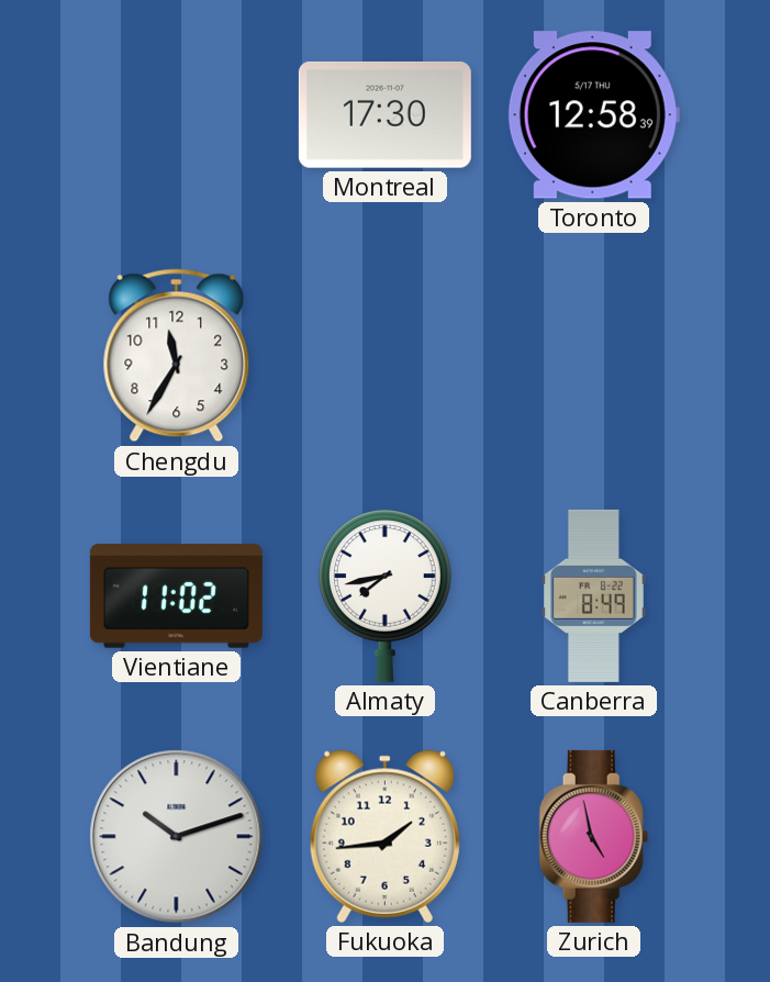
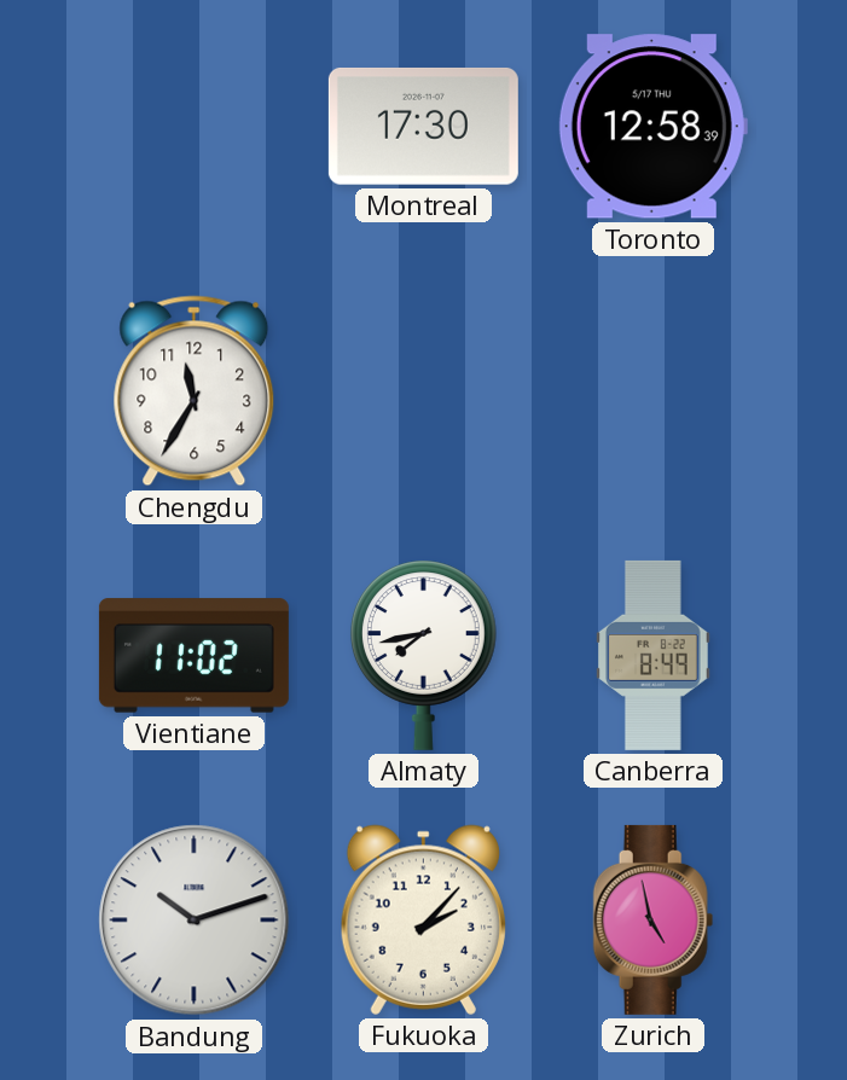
Fukuoka: 1:44 -> 2:07 (423, 919)
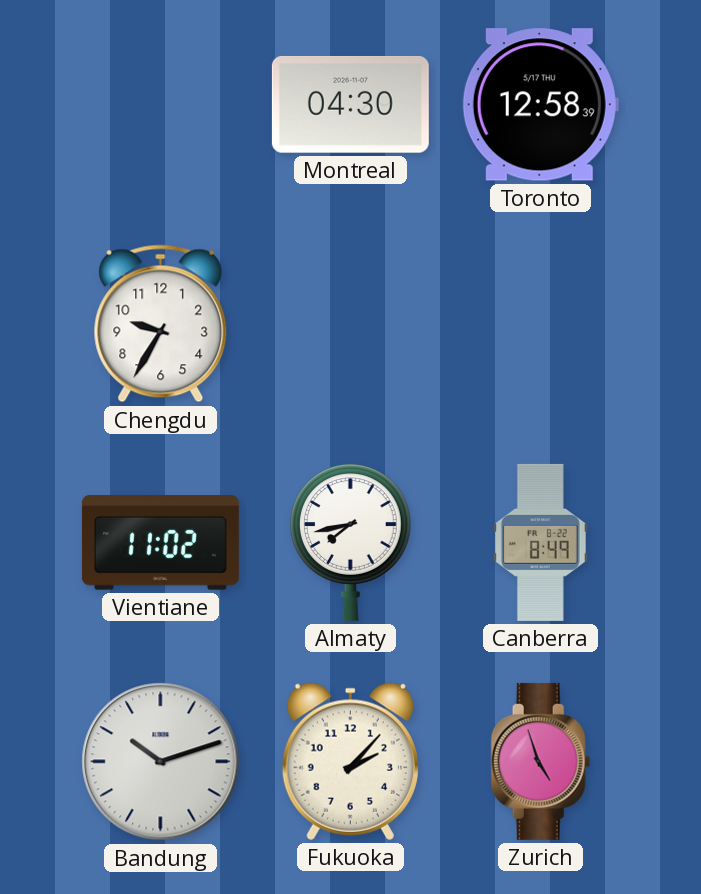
Montreal: 17:30 -> 04:30 (350, 104)
Chengdu: 11:35 -> 9:35 (161, 324)
Zurich: 4:58 -> 4:57 (541, 761)
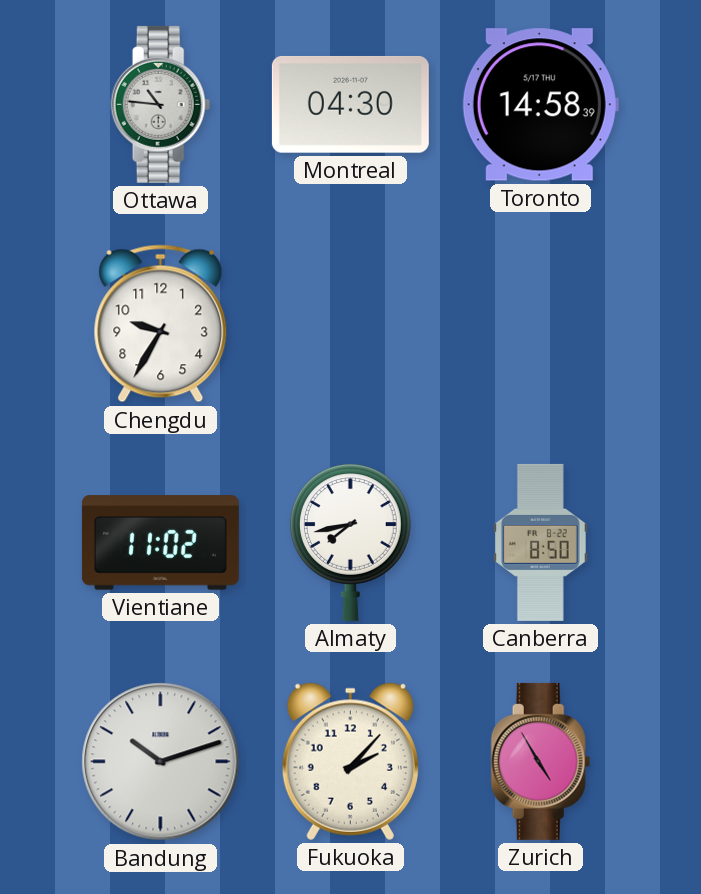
Ottawa: none -> 10:46 (161, 104)
Toronto: 12:58 -> 14:58 (540, 105)
Canberra: 8:49 -> 8:50 (541, 542)
Zurich: 4:57 -> 4:55 (541, 761)
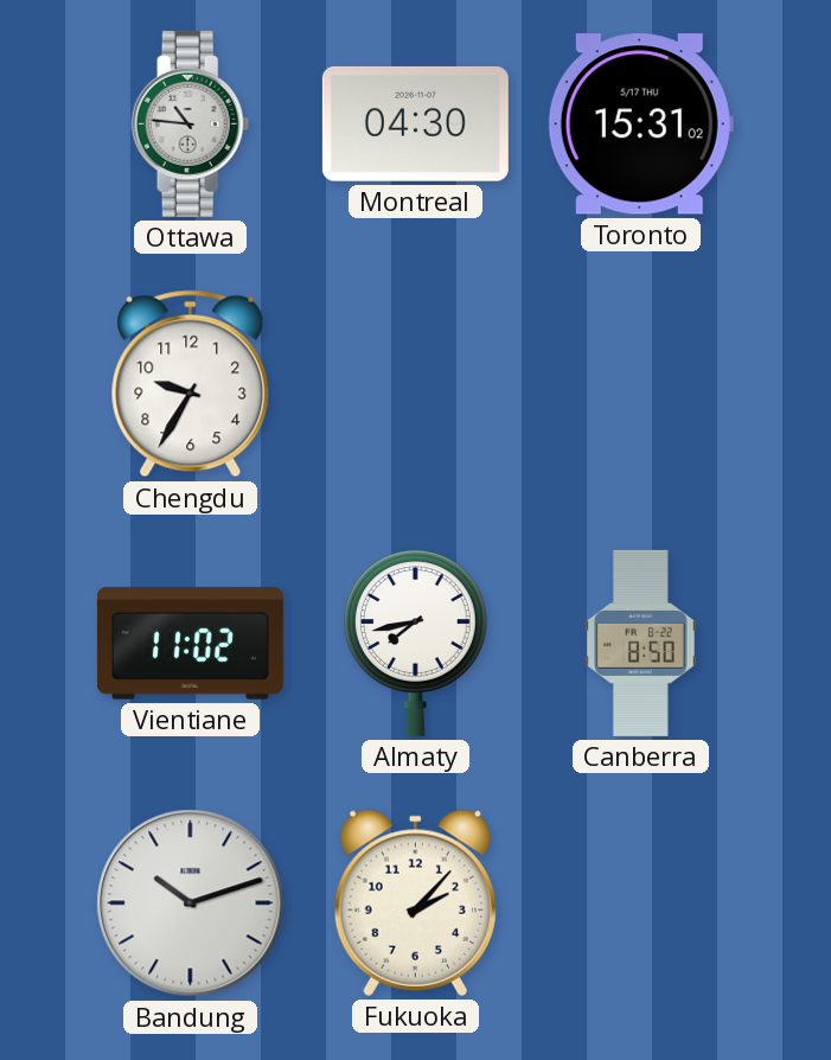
Toronto: 14:58 -> 15:31 (640, 124)
Zurich: 4:55 -> none (541, 761)
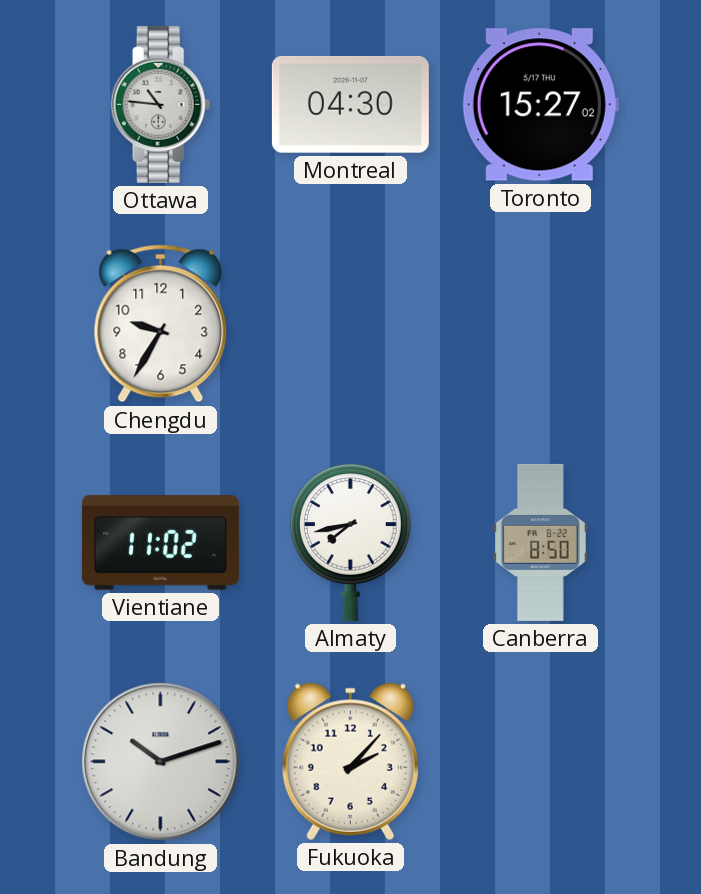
Toronto: 15:31 -> 15:27 (540, 105)
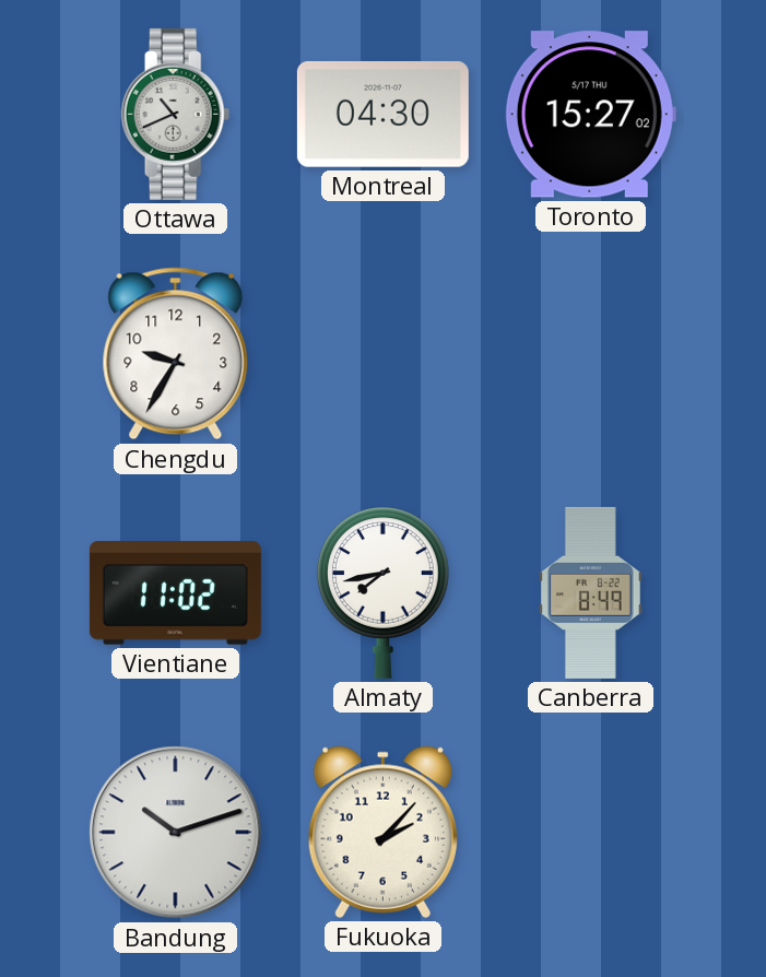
Ottawa: 10:46 -> 10:41 (176, 114)
Canberra: 8:50 -> 8:49 (591, 592)
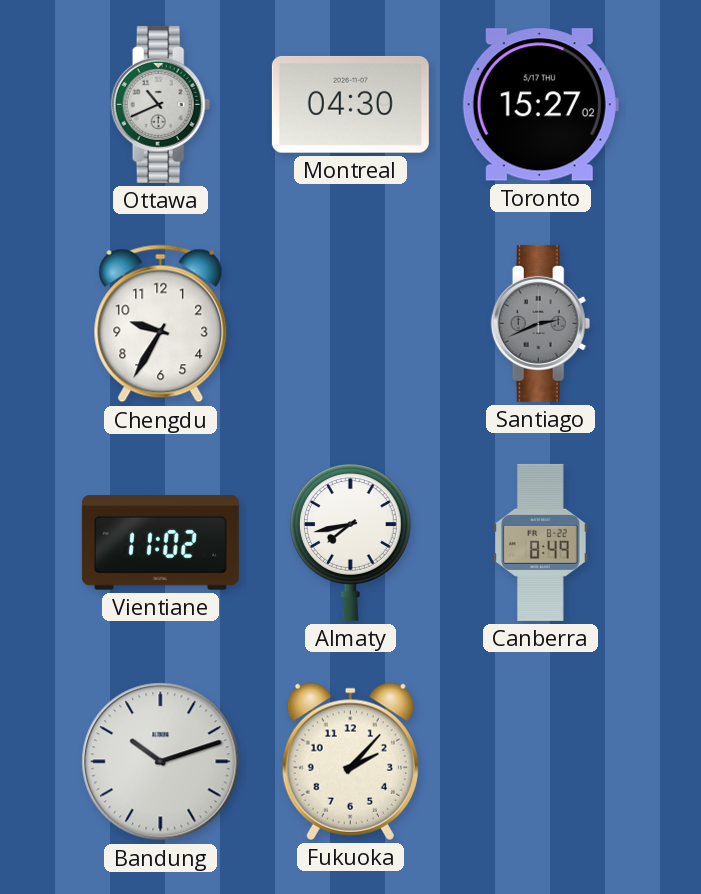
Santiago: none -> 2:41 (541, 323)
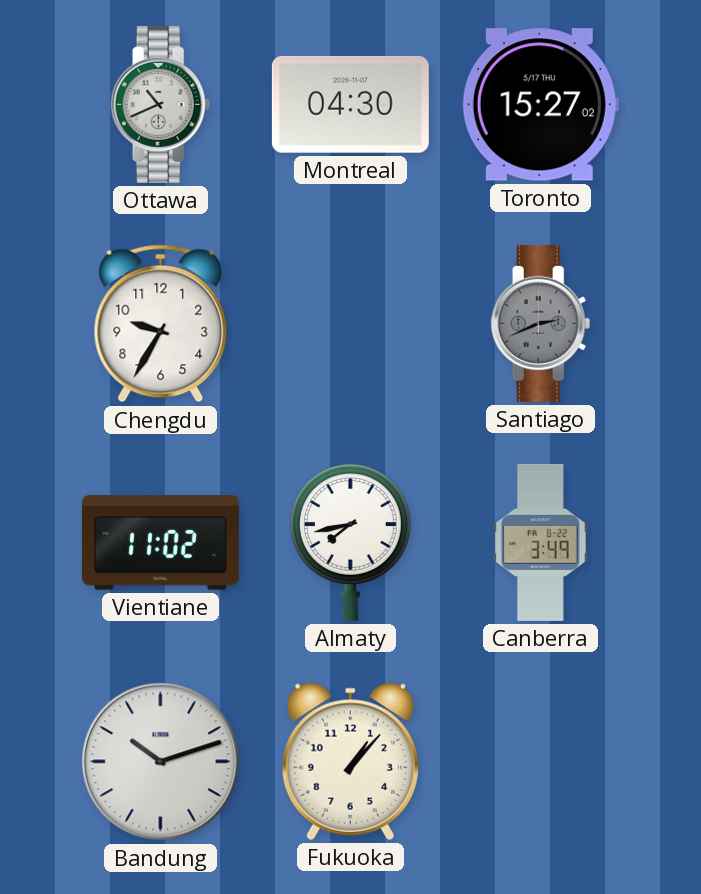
Canberra: 8:49 -> 3:49 (541, 542)
Fukuoka: 2:07 -> 1:07 (350, 761)
